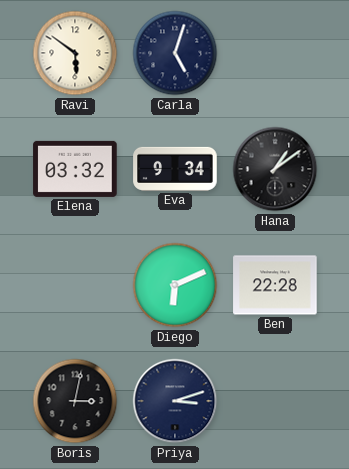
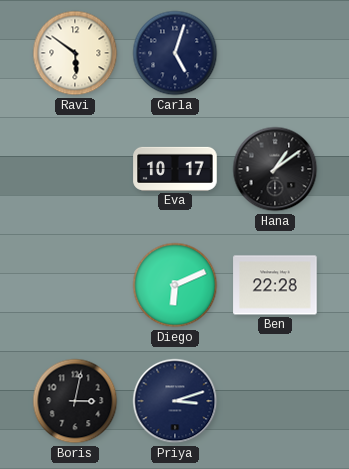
Elena: 03:32 -> none (75, 169)
Eva: 9:34 -> 10:17 (175, 169)
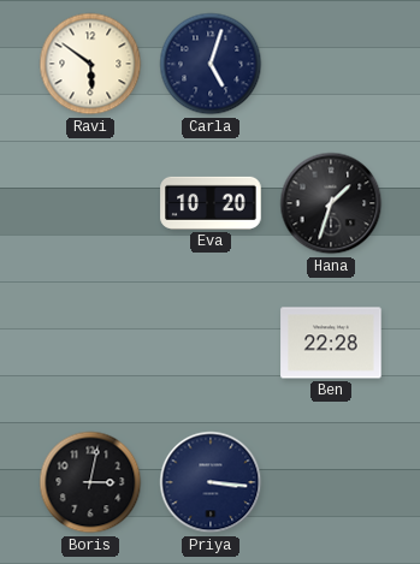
Eva: 10:17 -> 10:20 (211, 203)
Hana: 1:09 -> 1:33 (331, 203)
Diego: 6:11 -> none (175, 285)
Priya: 3:12 -> 3:16 (211, 482)
